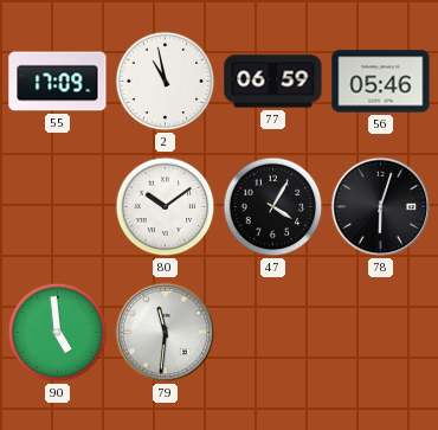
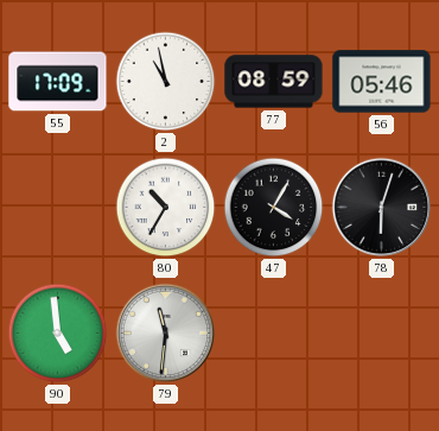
77: 06:59 -> 08:59 (274, 82)
80: 10:09 -> 10:35 (166, 208)
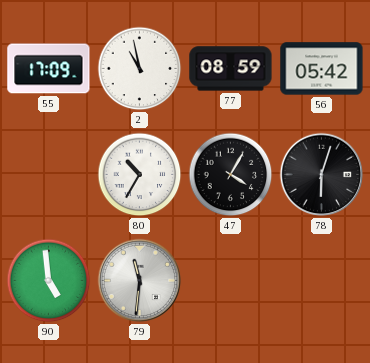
56: 05:46 -> 05:42 (322, 69)
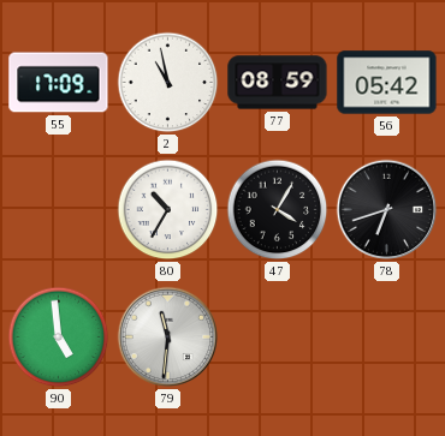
78: 6:03 -> 6:42 (387, 210)
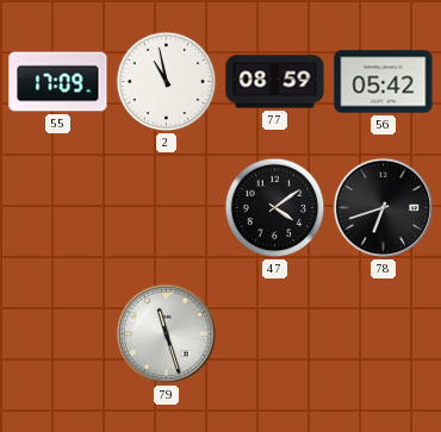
80: 10:35 -> none (168, 210)
47: 4:05 -> 4:09 (275, 208)
90: 4:59 -> none (59, 338)
79: 11:31 -> 11:27 (167, 334)
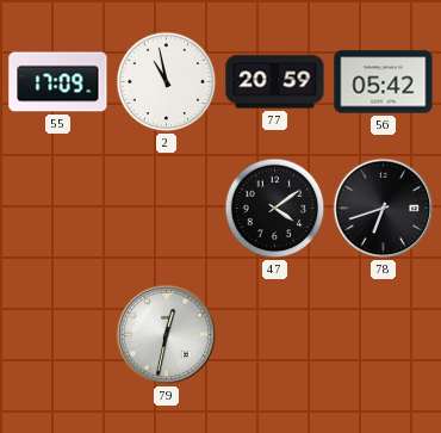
77: 08:59 -> 20:59 (275, 82)
79: 11:27 -> 12:32 (167, 335)
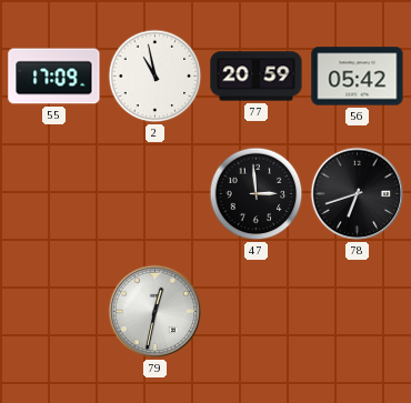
47: 4:09 -> 2:59 (257, 194)
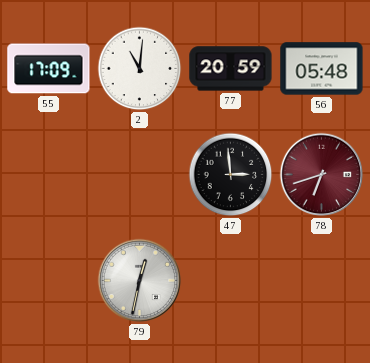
2: 10:58 -> 11:01 (140, 69)
56: 05:42 -> 05:48 (322, 69)
78 dial: black -> burgundy (322, 175)
